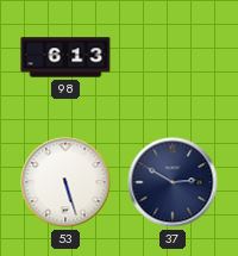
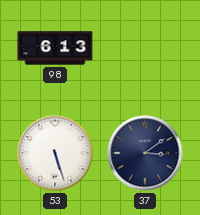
37: 2:50 -> 3:09 (145, 153)
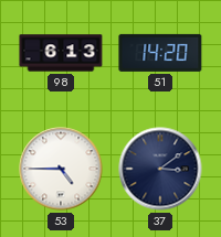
51: none -> 14:20 (160, 53)
53: 5:27 -> 4:45 (61, 169)
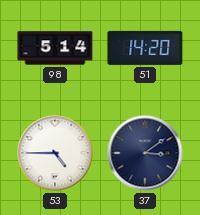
98: 6:13 -> 5:14 (55, 48)
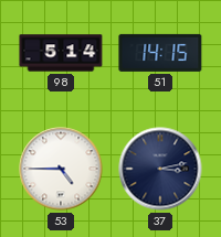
51: 14:20 -> 14:15 (160, 53)
37: 3:09 -> 3:13 (160, 169)
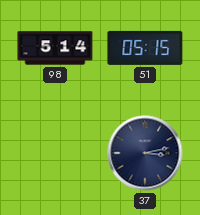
51: 14:15 -> 05:15 (145, 48)
53: 4:45 -> none (61, 169)
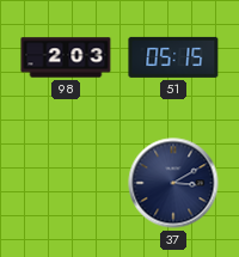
98: 5:14 -> 2:03 (66, 57)
37: 3:13 -> 3:10 (173, 183)
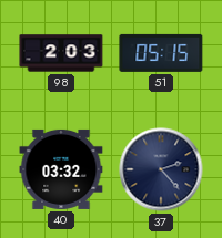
40: none -> 03:32 (61, 169)
37: 3:10 -> 2:23 (161, 169)
